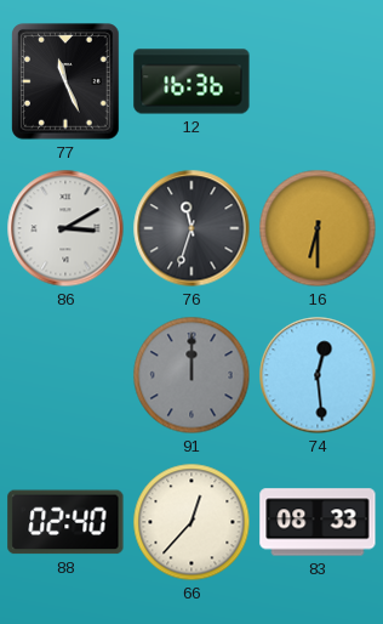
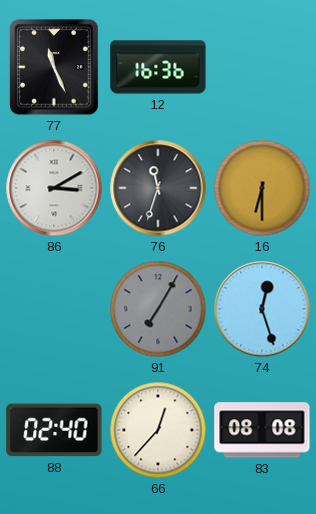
91: 12:00 -> 7:05 (158, 309)
74: 12:29 -> 12:27 (262, 309)
83: 08:33 -> 08:08 (262, 430)
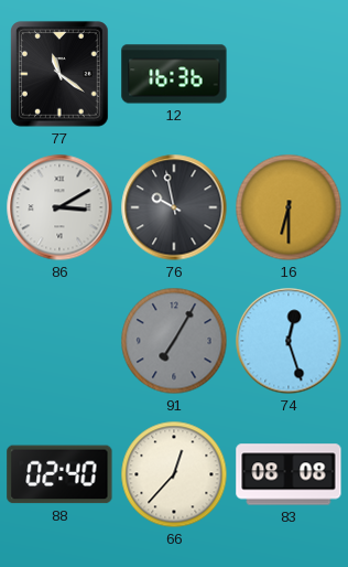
77: 11:26 -> 11:21 (61, 74)
76: 11:33 -> 9:58 (174, 207)
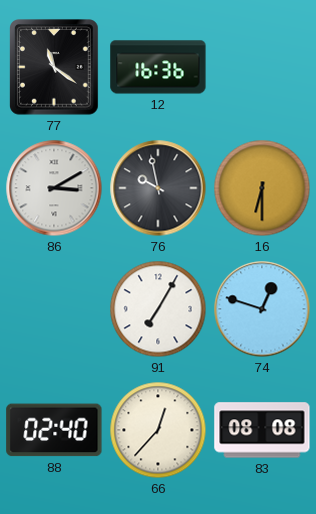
91 dial: grey -> white (158, 309)
74: 12:27 -> 12:48 (262, 309)
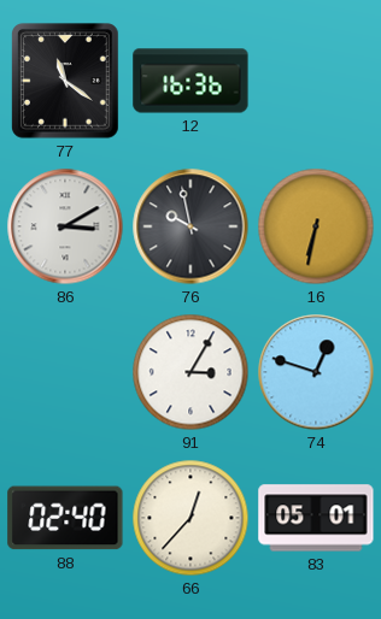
16: 6:30 -> 6:32 (316, 226)
91: 7:05 -> 3:05 (190, 372)
83: 08:08 -> 05:01 (316, 518)
